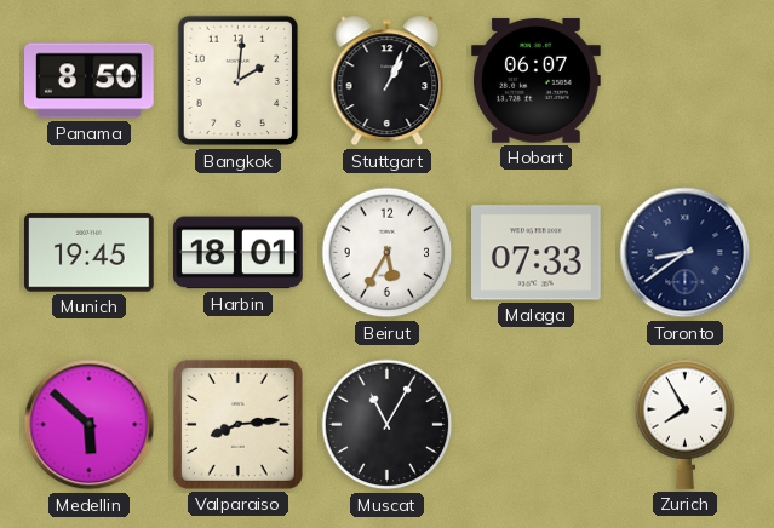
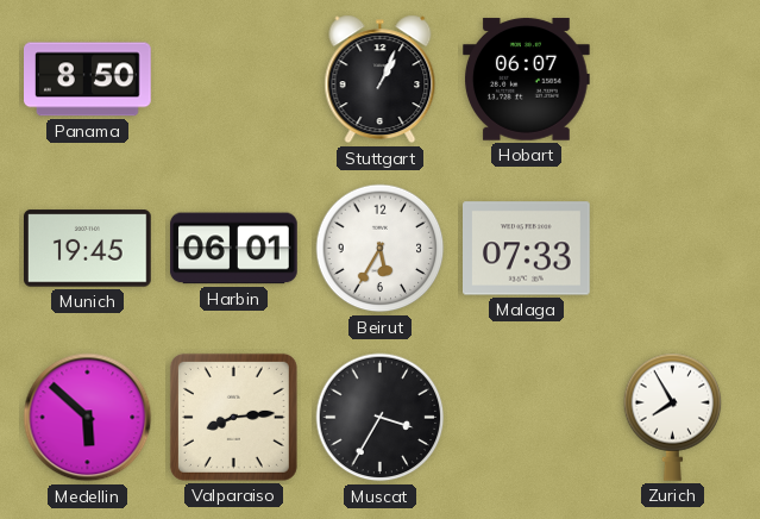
Bangkok: 2:01 -> none (239, 81)
Harbin: 18:01 -> 06:01 (234, 249)
Toronto: 8:39 -> none (686, 253)
Muscat: 11:05 -> 3:35 (381, 418)
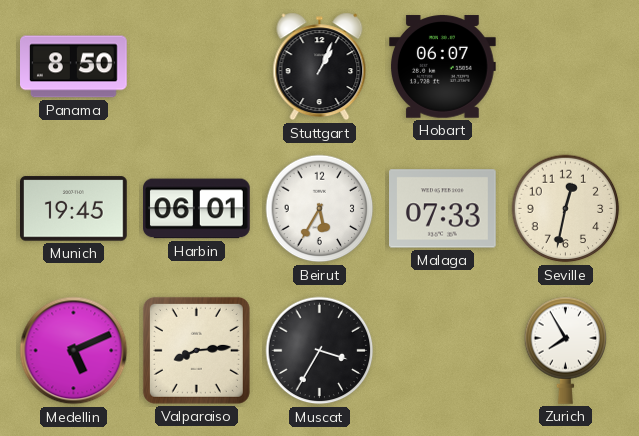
Seville: none -> 12:32 (566, 209)
Medellin: 5:52 -> 5:11 (74, 351)
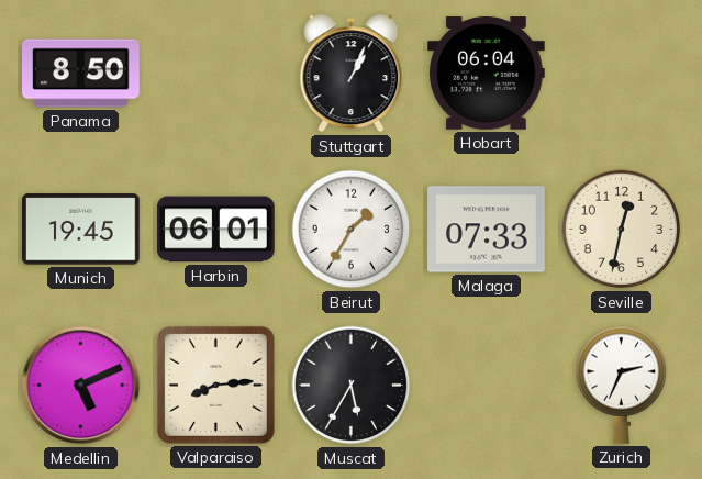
Hobart: 06:07 -> 06:04 (487, 74)
Beirut: 5:35 -> 1:35 (352, 230)
Muscat: 3:35 -> 5:35 (352, 386)
Zurich: 7:55 -> 2:34 (622, 385)
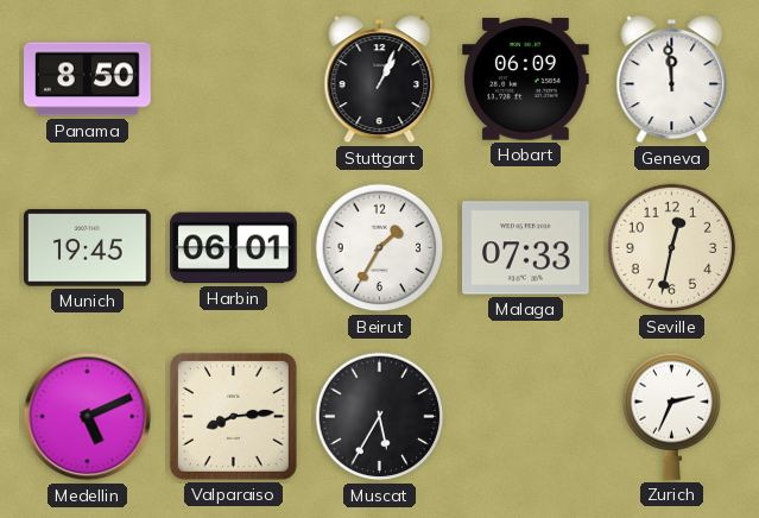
Hobart: 06:04 -> 06:09 (526, 80)
Geneva: none -> 11:59 (672, 80)
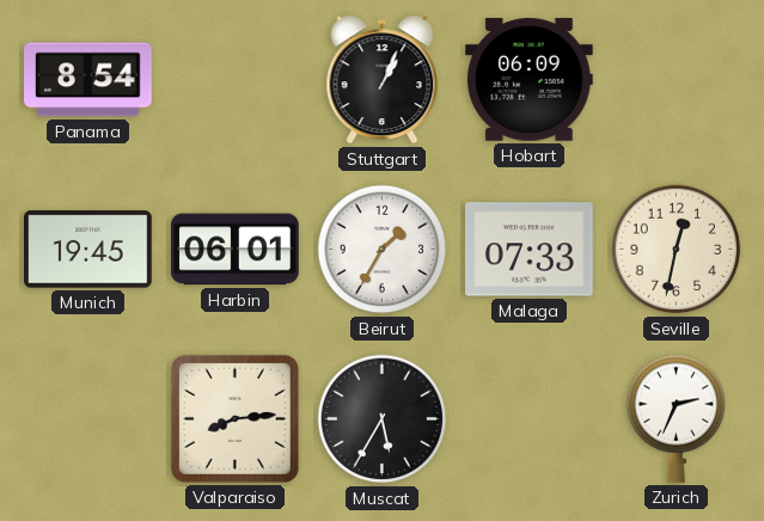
Panama: 8:50 -> 8:54 (88, 80)
Geneva: 11:59 -> none (672, 80)
Medellin: 5:11 -> none (88, 417)
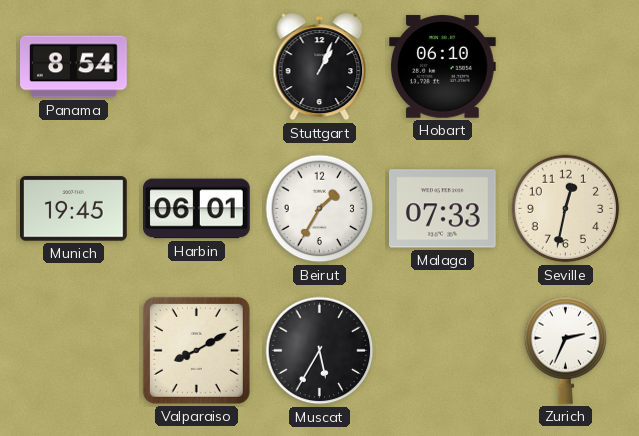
Hobart: 06:09 -> 06:10 (443, 67)
Valparaiso: 8:14 -> 8:10 (196, 350)
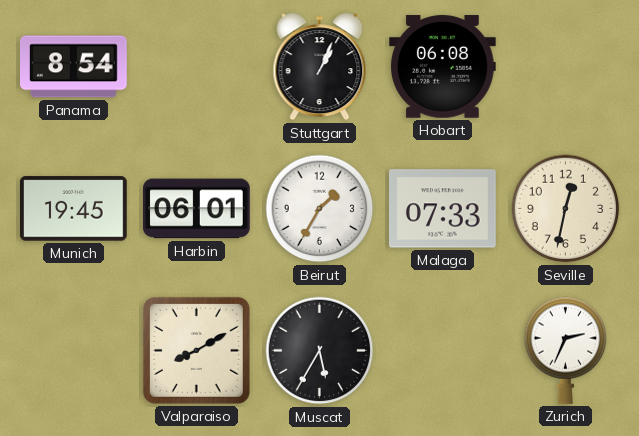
Hobart: 06:10 -> 06:08 (443, 67)
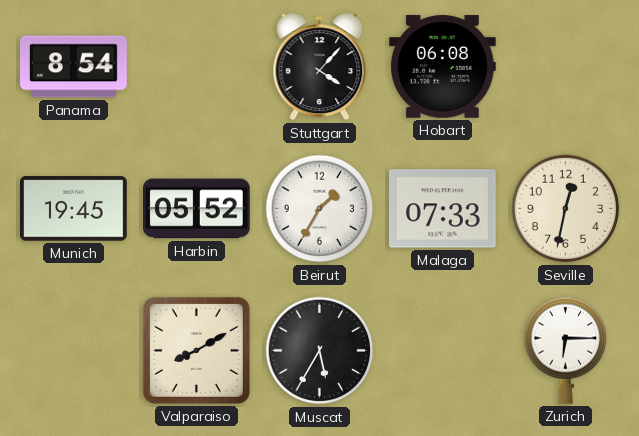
Stuttgart: 1:04 -> 4:07 (320, 67)
Harbin: 06:01 -> 05:52 (197, 209)
Zurich: 2:34 -> 6:15 (566, 350)
